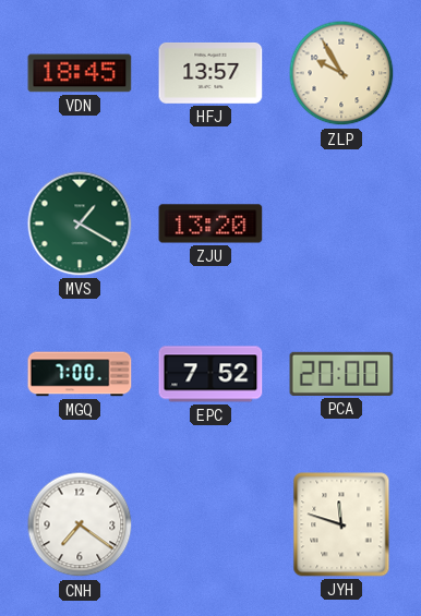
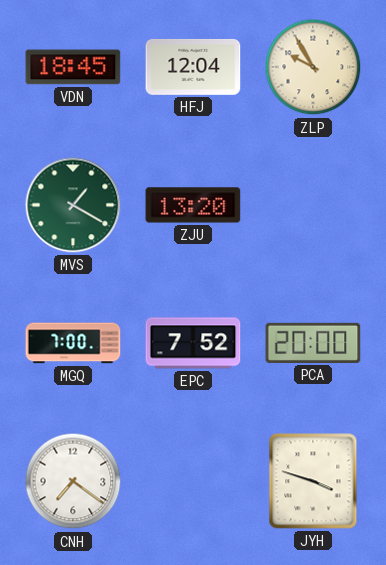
HFJ: 13:57 -> 12:04 (193, 67)
JYH: 11:48 -> 3:48 (313, 481)
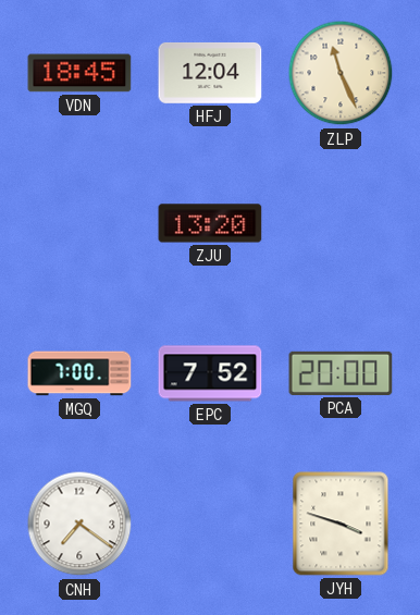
ZLP: 9:55 -> 11:26 (341, 73)
MVS: 1:20 -> none (73, 205)
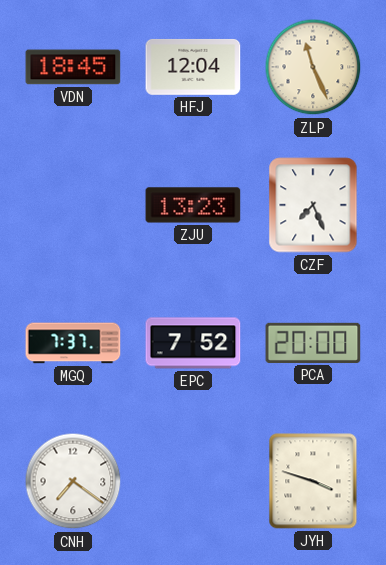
ZJU: 13:20 -> 13:23 (193, 205)
CZF: none -> 7:26 (313, 205)
MGQ: 7:00 -> 7:37 (73, 343)
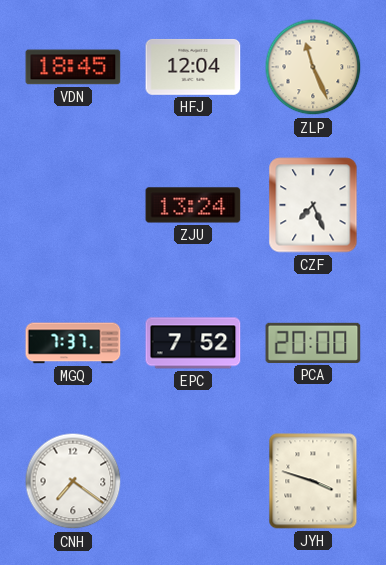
ZJU: 13:23 -> 13:24 (193, 205)
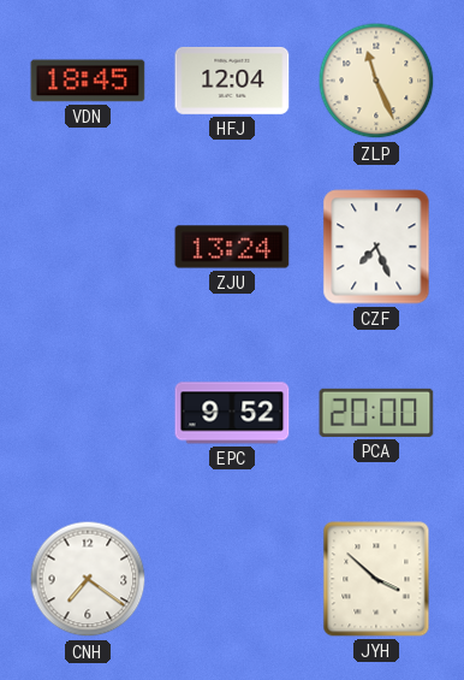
MGQ: 7:37 -> none (73, 343)
EPC: 7:52 -> 9:52 (232, 413)
JYH: 3:48 -> 3:52 (376, 579)
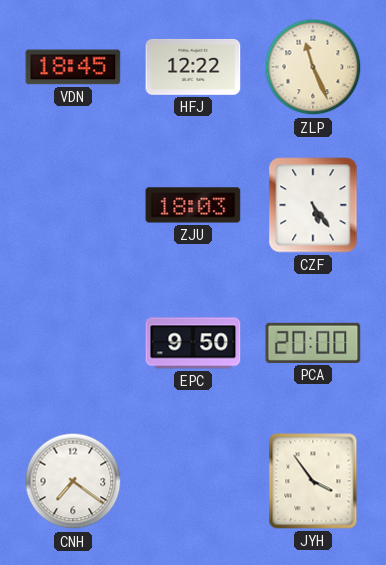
HFJ: 12:04 -> 12:22 (193, 67)
ZJU: 13:24 -> 18:03 (193, 205)
CZF: 7:26 -> 5:24 (313, 205)
EPC: 9:52 -> 9:50 (193, 343)
JYH: 3:52 -> 3:54 (313, 481)
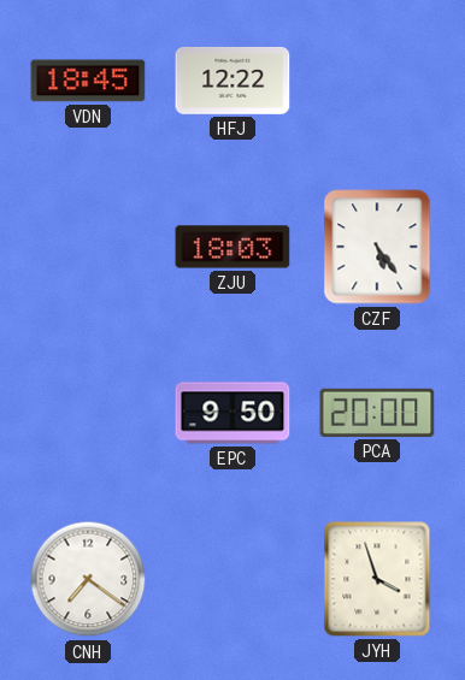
ZLP: 11:26 -> none (313, 67)
JYH: 3:54 -> 3:57 (377, 579)
